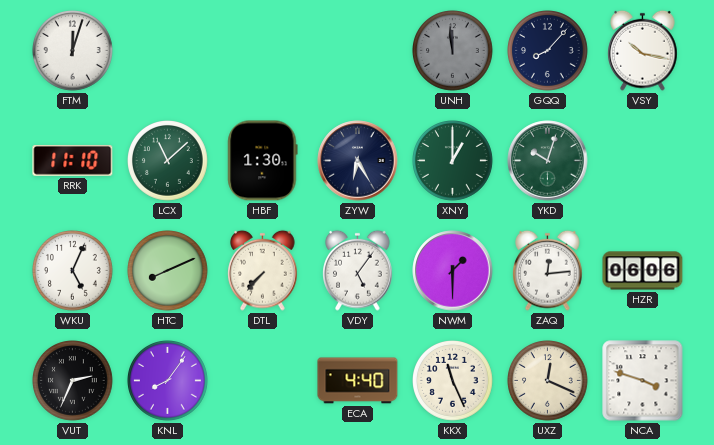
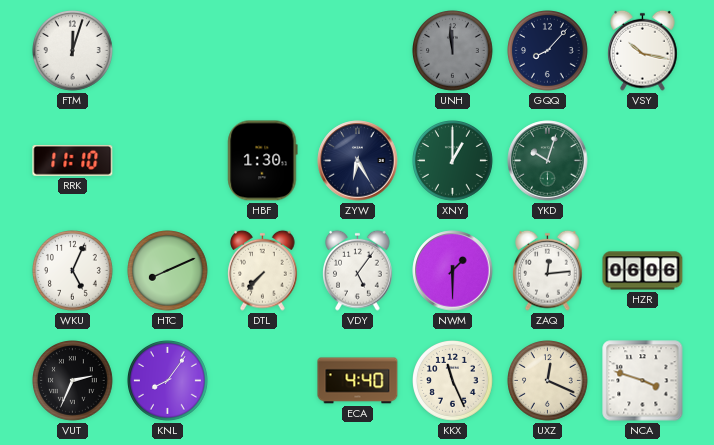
LCX: 11:08 -> none (168, 161)
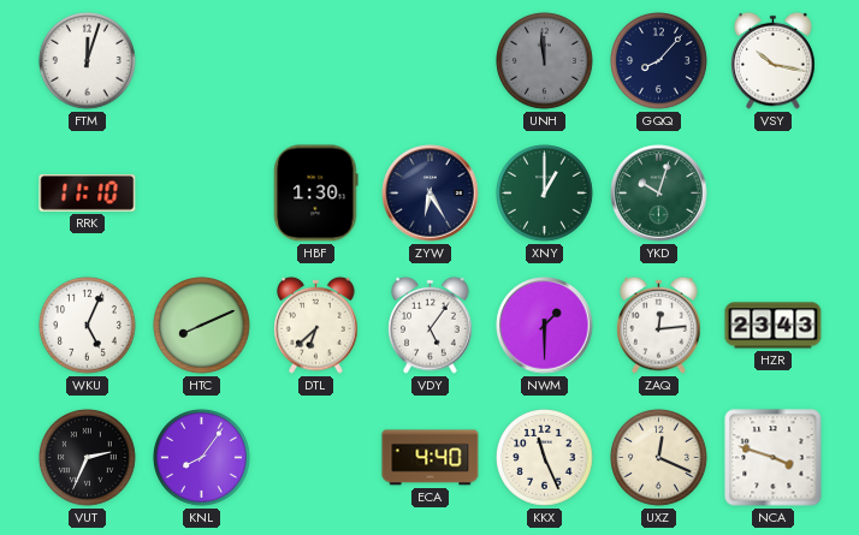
DTL: 7:37 -> 6:38 (316, 325)
HZR: 06:06 -> 23:43 (774, 326)
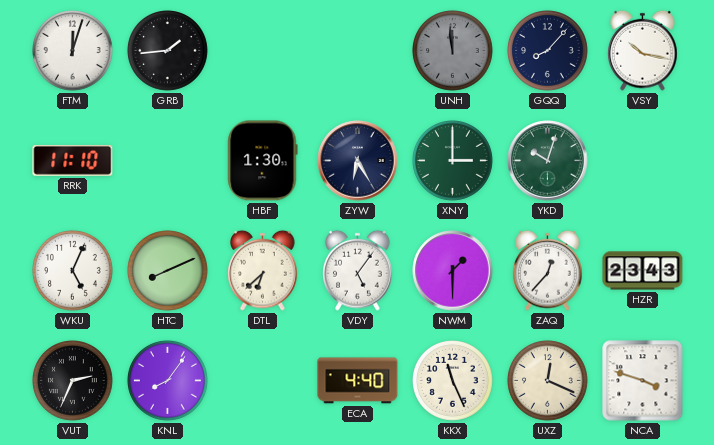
GRB: none -> 1:44 (168, 51)
XNY: 1:00 -> 3:00 (453, 161)
ZAQ: 12:14 -> 12:37 (548, 270)
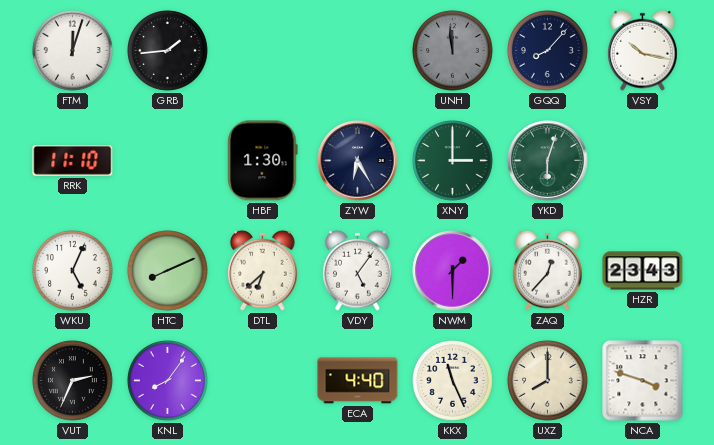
YKD: 10:03 -> 6:03 (548, 161)
UXZ: 12:19 -> 8:00 (548, 381)
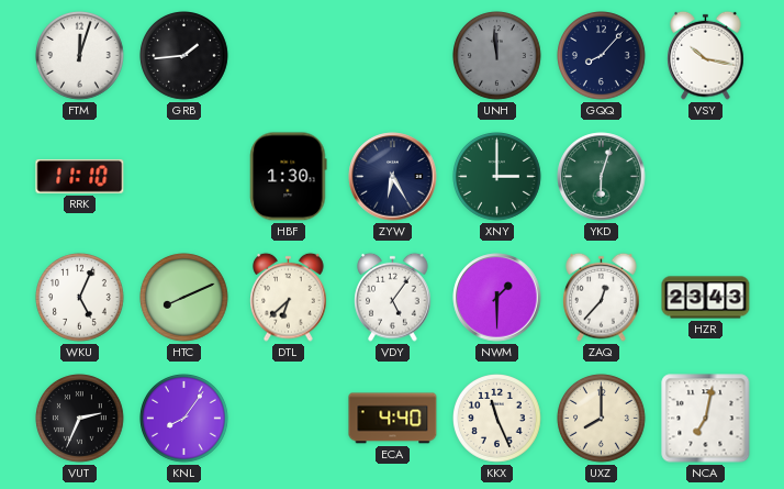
NCA: 3:48 -> 7:02 (706, 419)
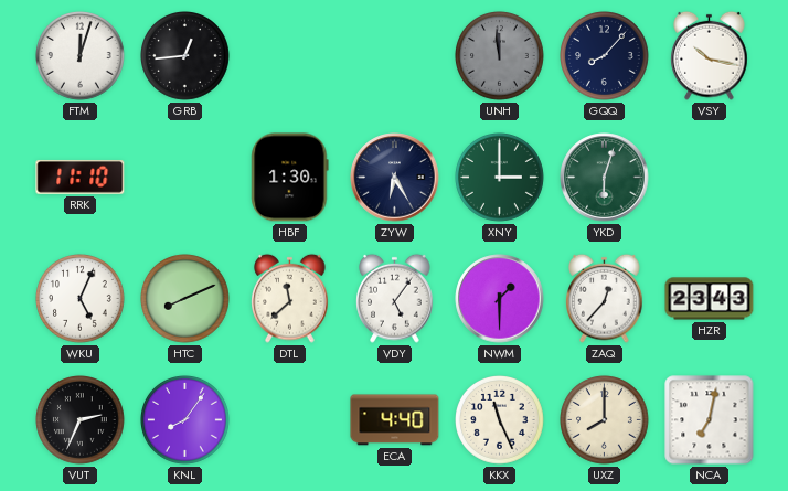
GRB: 1:44 -> 12:44 (185, 56)
DTL: 6:38 -> 11:38 (290, 298)
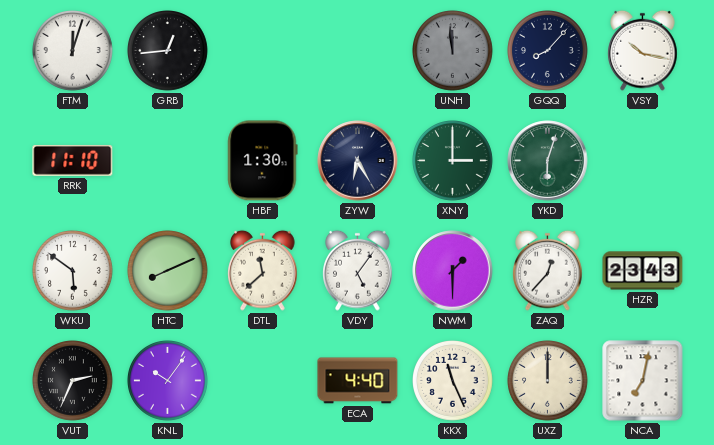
WKU: 5:04 -> 5:51 (73, 271)
KNL: 8:06 -> 10:06 (168, 381)
UXZ: 8:00 -> 12:00 (548, 381)
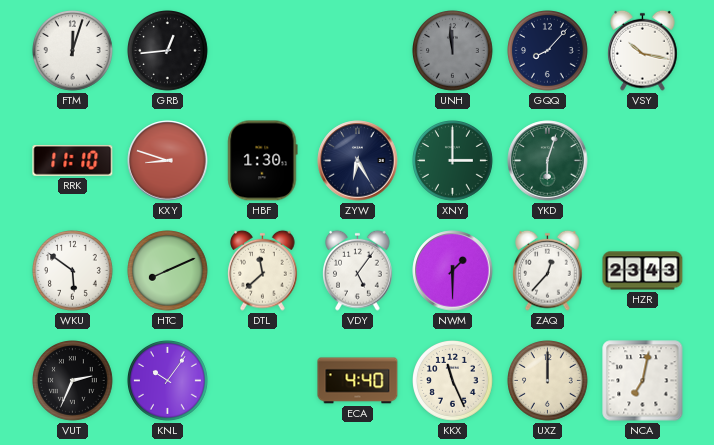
KXY: none -> 8:48 (168, 161)
